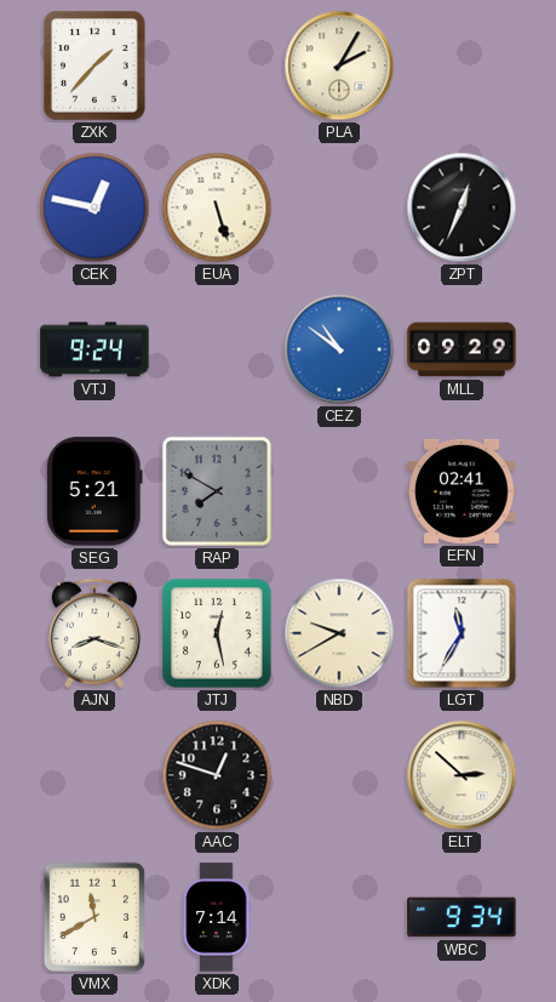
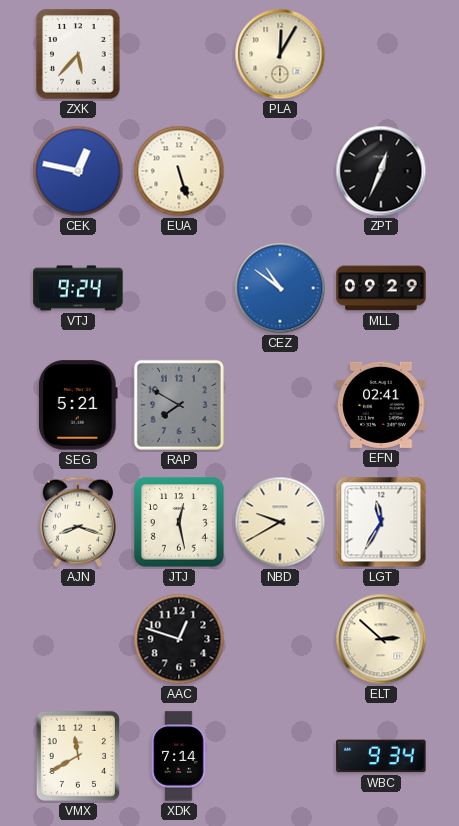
ZXK: 1:37 -> 5:37 (78, 54)
PLA: 2:05 -> 12:05 (280, 54)
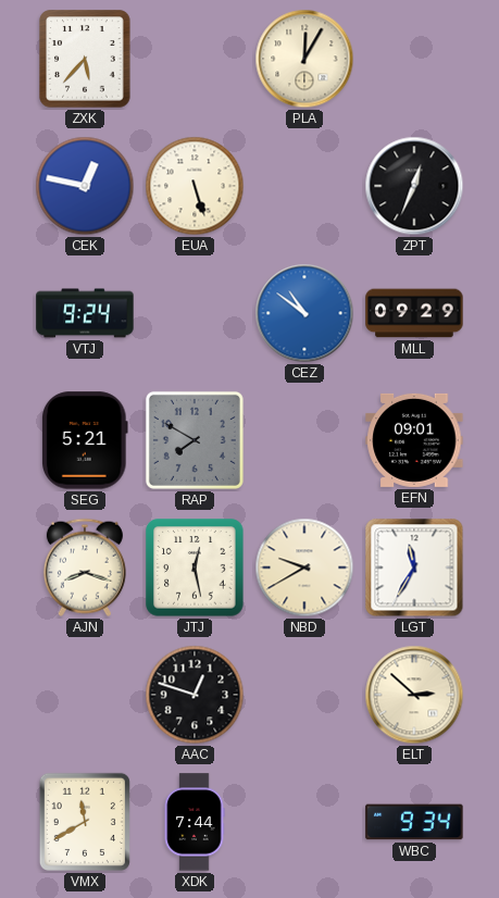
EFN: 02:41 -> 09:01 (414, 440)
XDK: 7:14 -> 7:44 (195, 822)
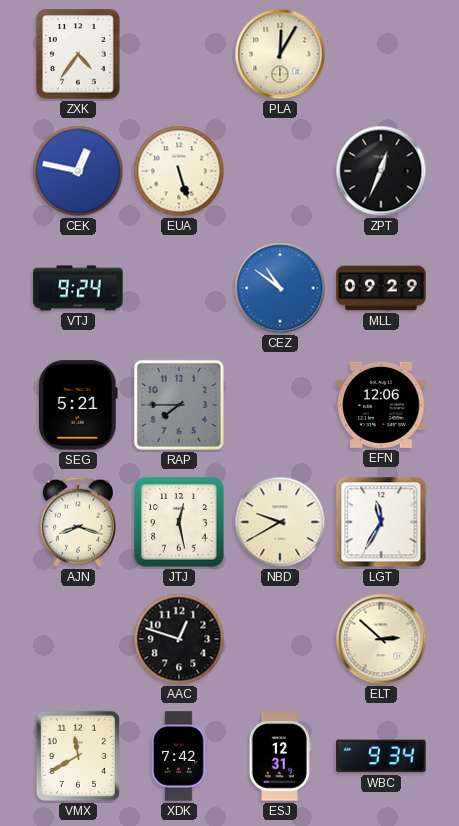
ZXK: 5:37 -> 4:36 (78, 54)
RAP: 7:50 -> 7:45 (179, 405)
EFN: 09:01 -> 12:06 (381, 405)
XDK: 7:44 -> 7:42 (179, 756)
ESJ: none -> 12:31 (280, 756)
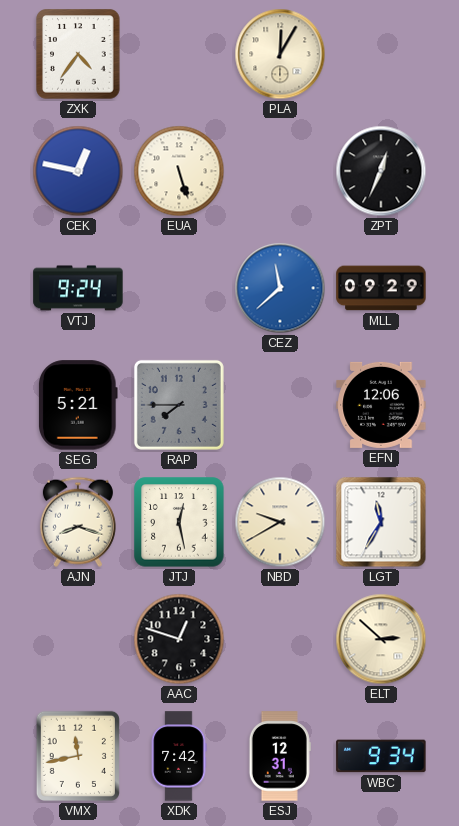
CEZ: 10:51 -> 11:38 (280, 288)
VMX: 11:40 -> 11:43 (78, 756)
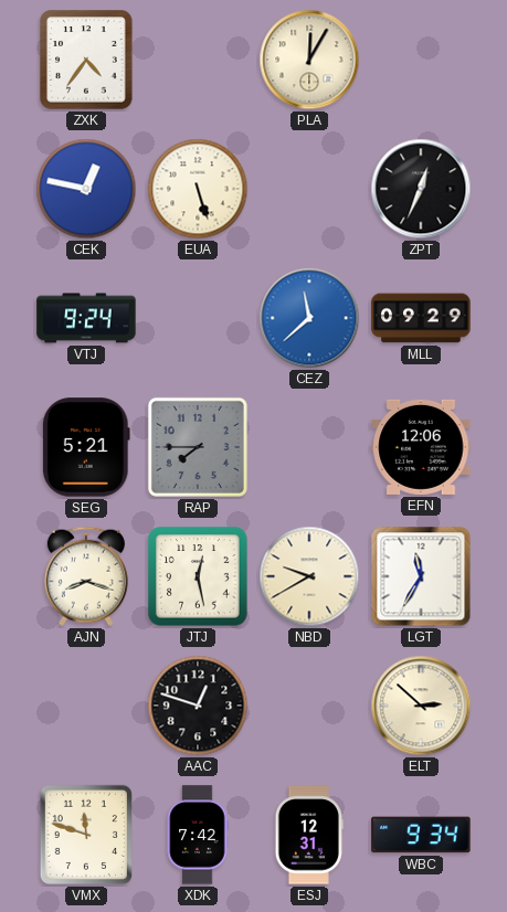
VMX: 11:43 -> 11:48 (86, 835)
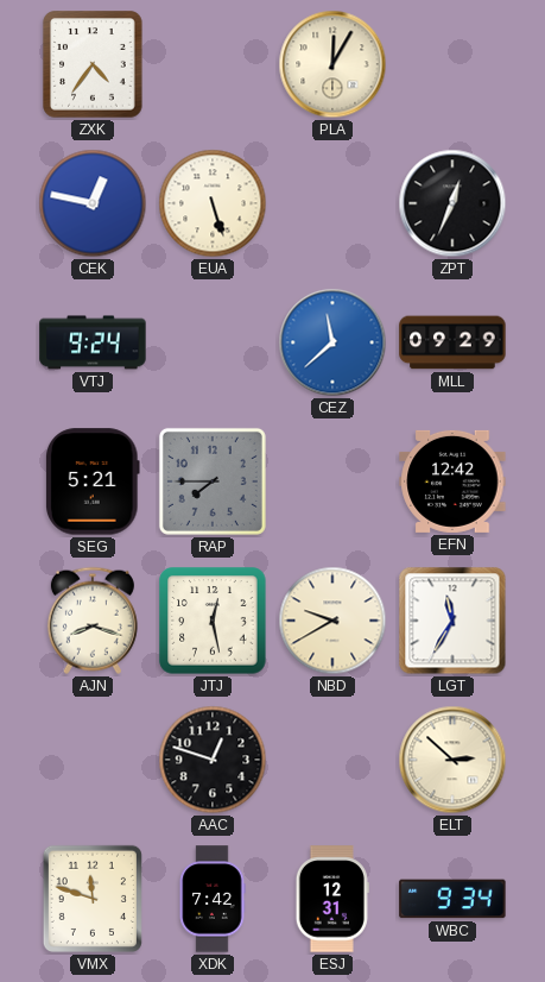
EFN: 12:06 -> 12:42 (452, 481)
